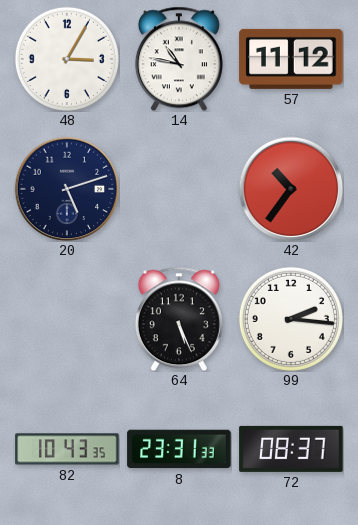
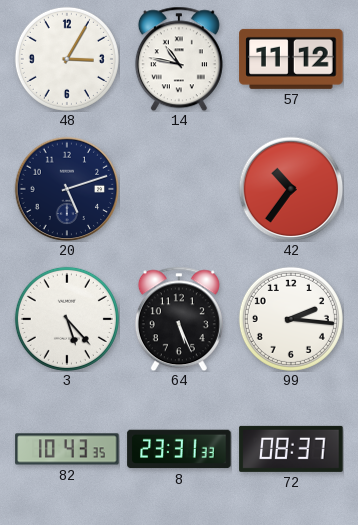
3: none -> 5:23 (67, 319)
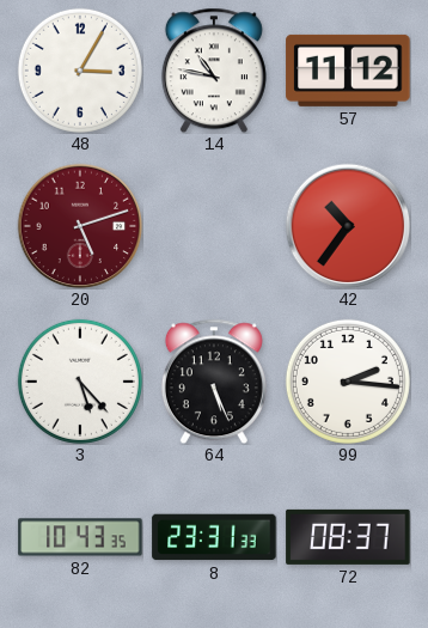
20 dial: navy -> burgundy (80, 226)
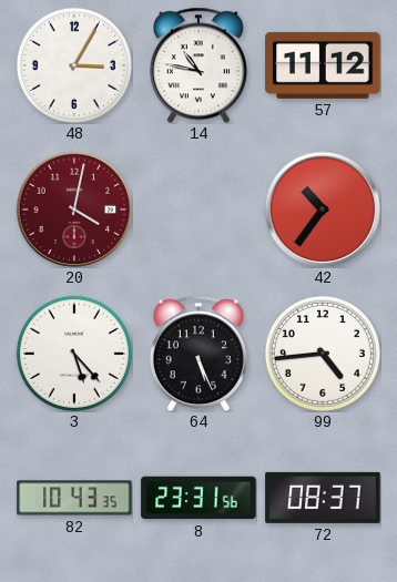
20: 5:12 -> 4:02 (74, 210)
99: 2:16 -> 4:44 (323, 354)
8: 23:31:33 -> 23:31:56 (198, 498)
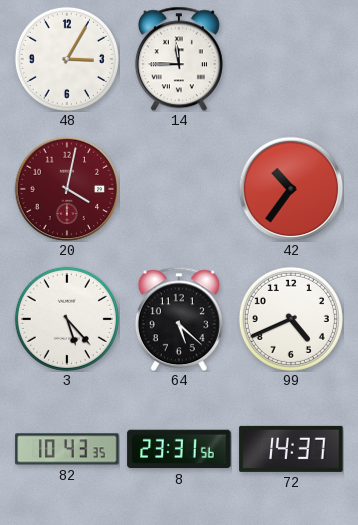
14: 10:47 -> 11:45 (179, 59)
57: 11:12 -> none (323, 65)
64: 5:26 -> 5:22 (179, 319)
99: 4:44 -> 4:41 (291, 319)
72: 08:37 -> 14:37 (291, 449)
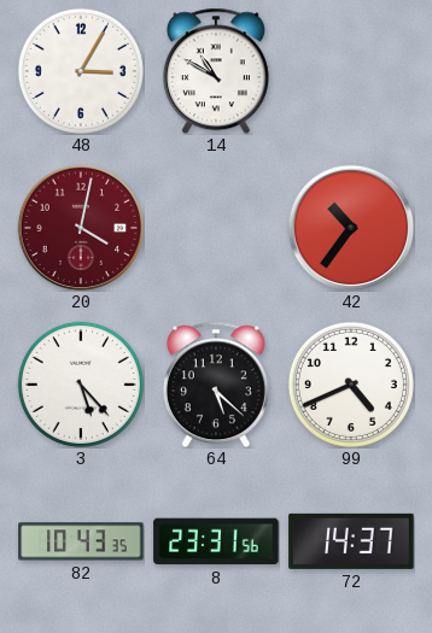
14: 11:45 -> 10:50 (216, 71)
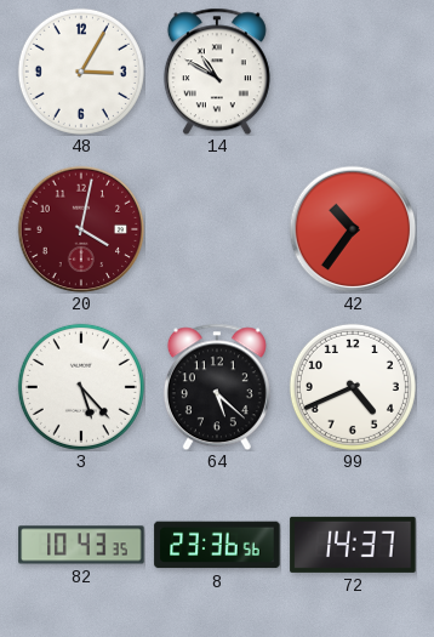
8: 23:31 -> 23:36 (217, 545)
